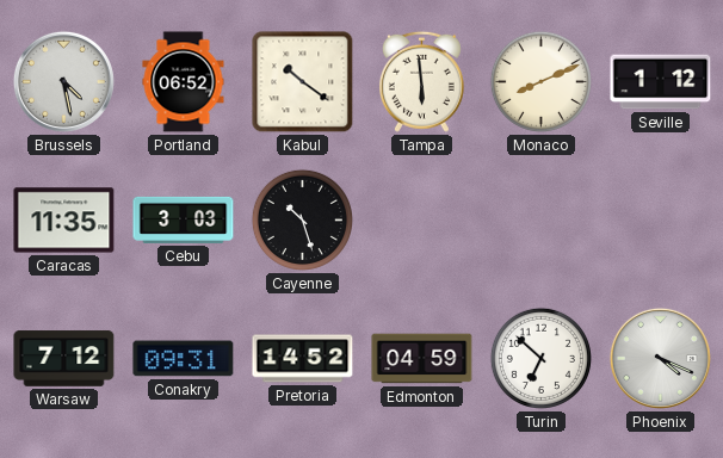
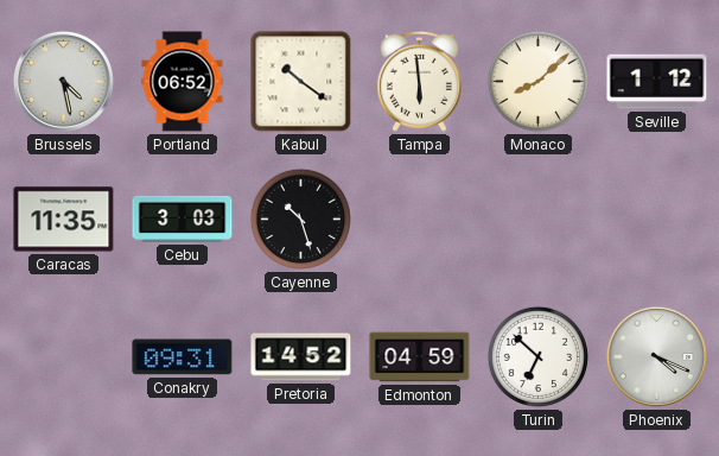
Monaco: 8:11 -> 8:08 (537, 81)
Warsaw: 7:12 -> none (64, 359)
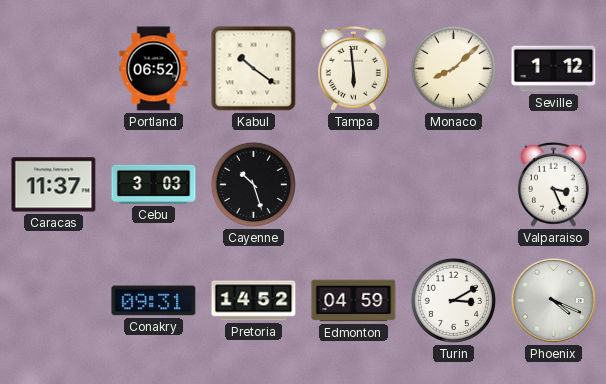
Brussels: 4:28 -> none (63, 81)
Caracas: 11:35 -> 11:37 (54, 185)
Valparaiso: none -> 3:26 (553, 184)
Turin: 6:52 -> 3:10 (453, 300)
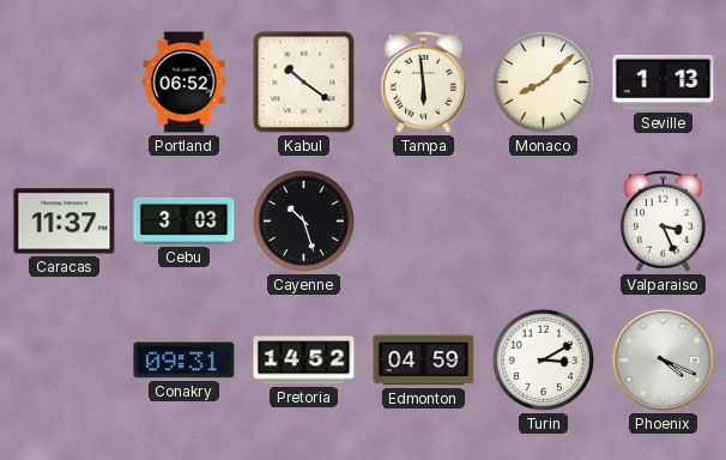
Seville: 1:12 -> 1:13 (664, 83)
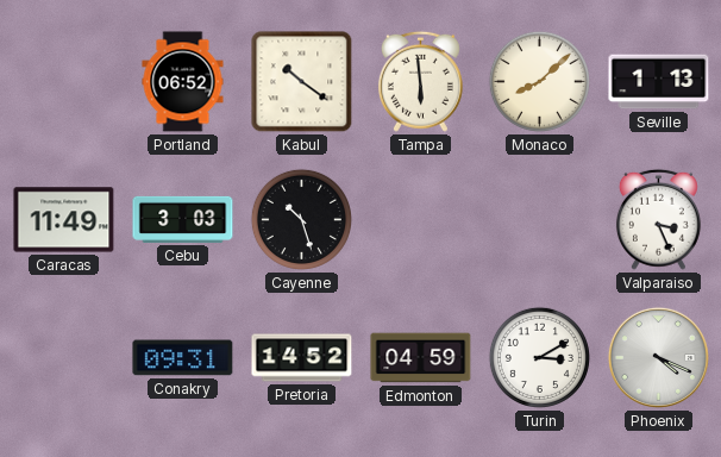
Caracas: 11:37 -> 11:49 (64, 220)
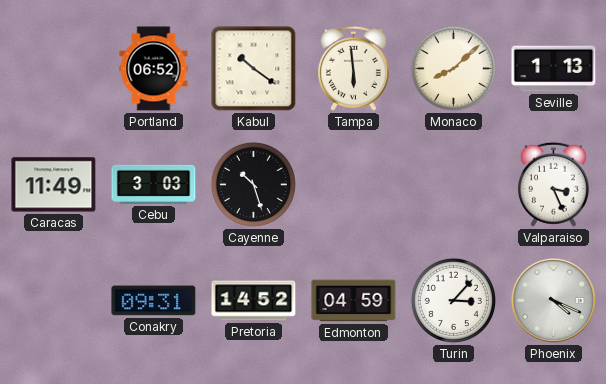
Turin: 3:10 -> 3:07 (453, 300)
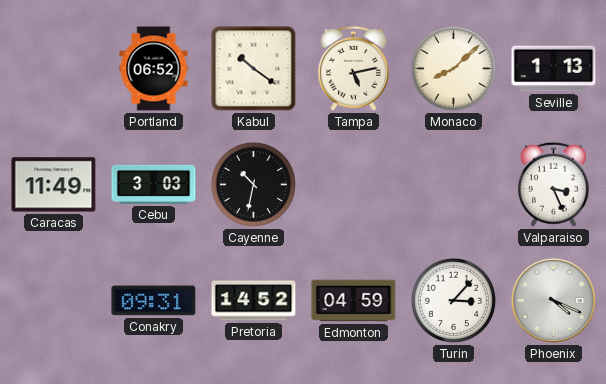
Tampa: 5:59 -> 5:13 (353, 68)
Cayenne: 10:27 -> 10:32 (253, 184)
